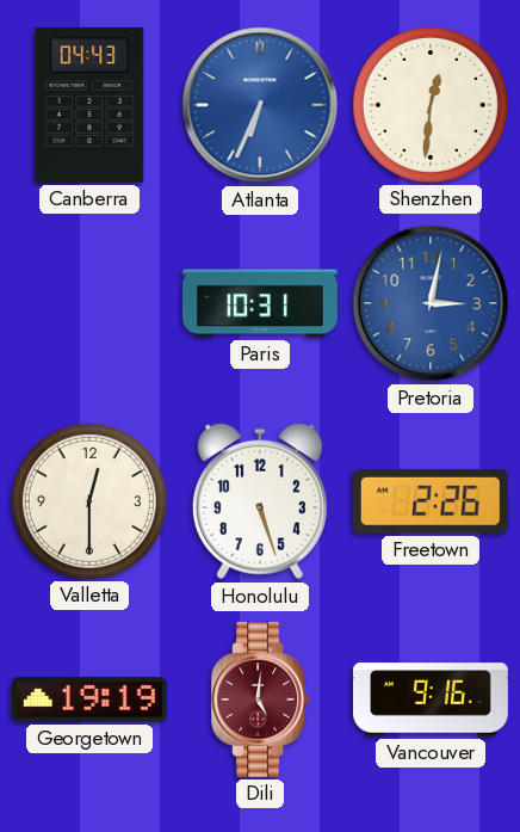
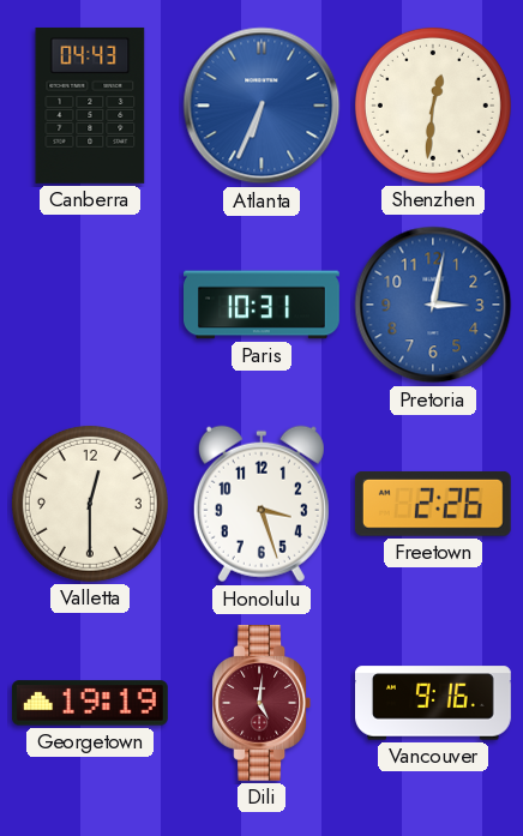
Honolulu: 5:27 -> 3:27 (261, 504)
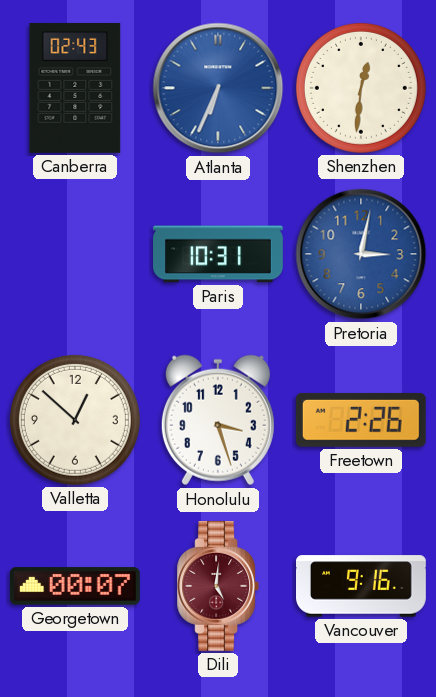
Canberra: 04:43 -> 02:43 (75, 88)
Valletta: 12:30 -> 12:52 (75, 420)
Georgetown: 19:19 -> 00:07 (75, 586)
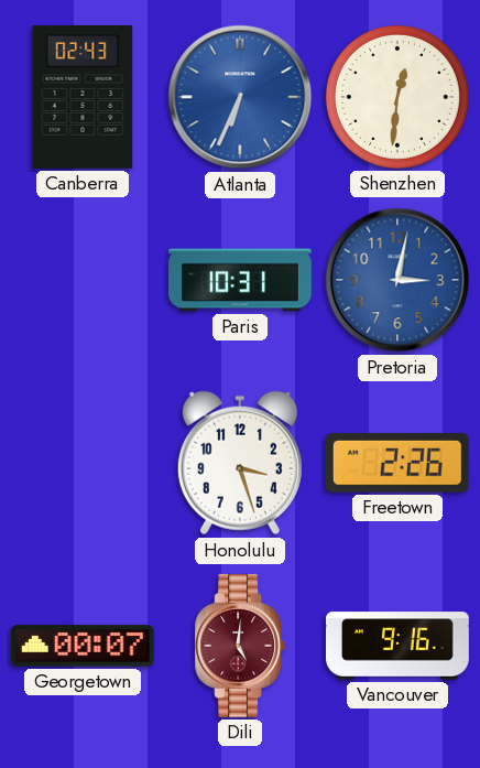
Valletta: 12:52 -> none (75, 420)
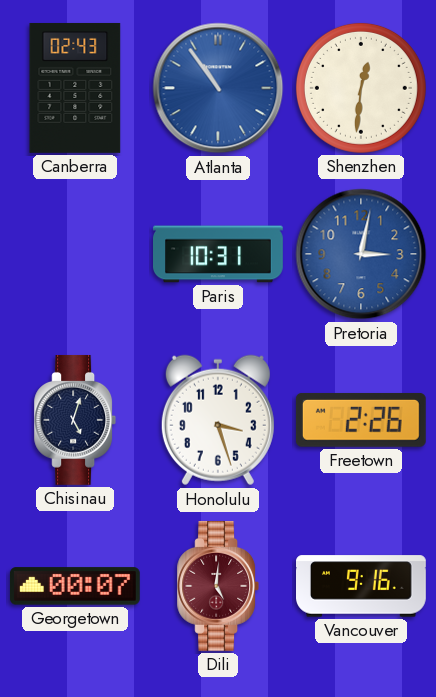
Atlanta: 6:34 -> 10:54 (218, 88)
Chisinau: none -> 5:03 (75, 420)
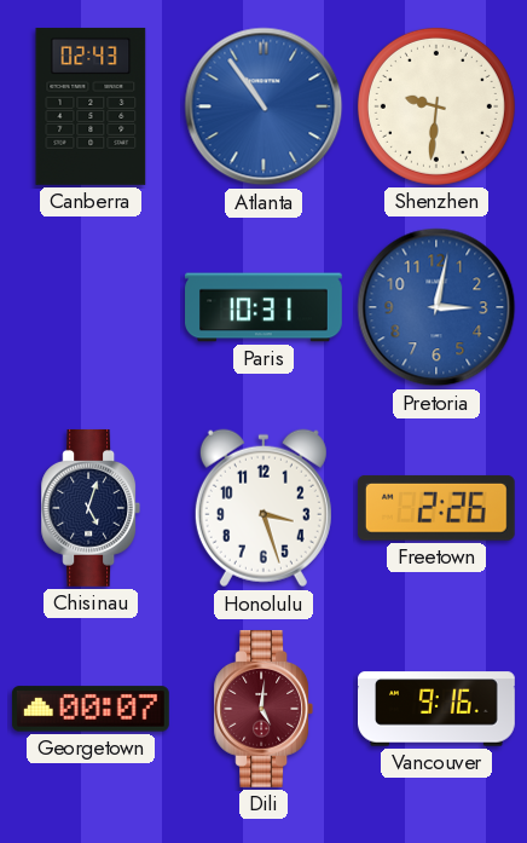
Shenzhen: 12:31 -> 9:31 (436, 106)
